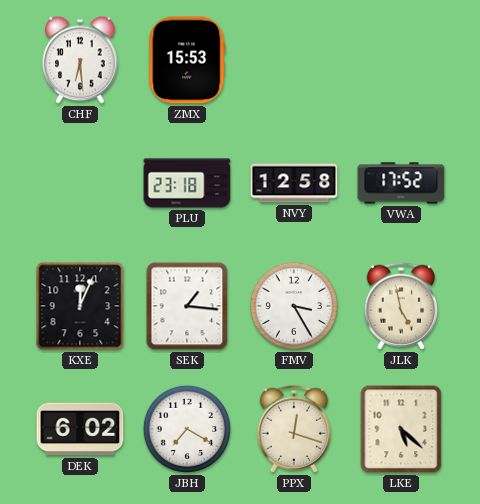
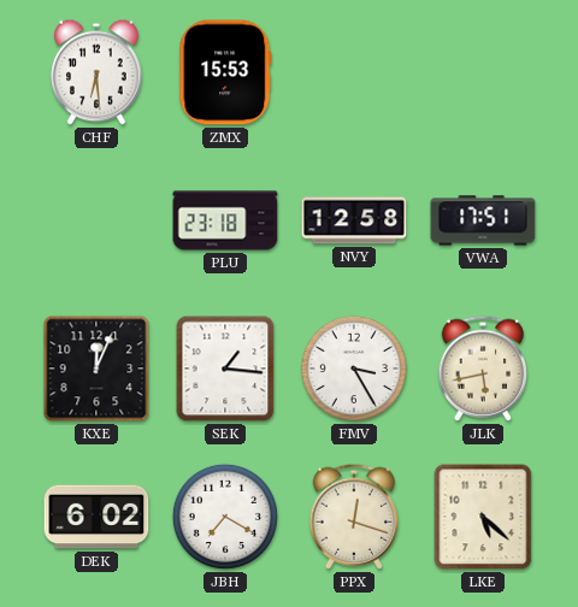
VWA: 17:52 -> 17:51 (483, 220)
JLK: 4:58 -> 5:43 (483, 369)
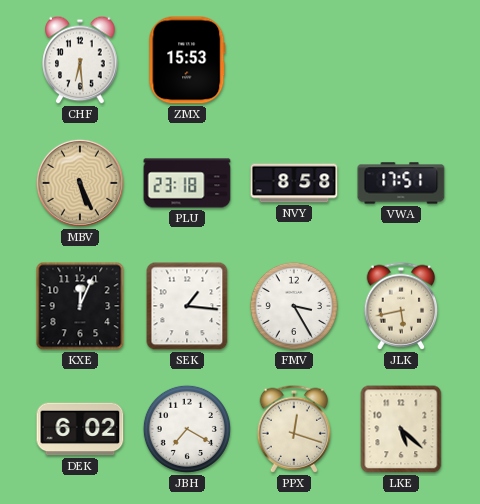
MBV: none -> 5:26 (80, 183)
NVY: 12:58 -> 8:58 (294, 183)
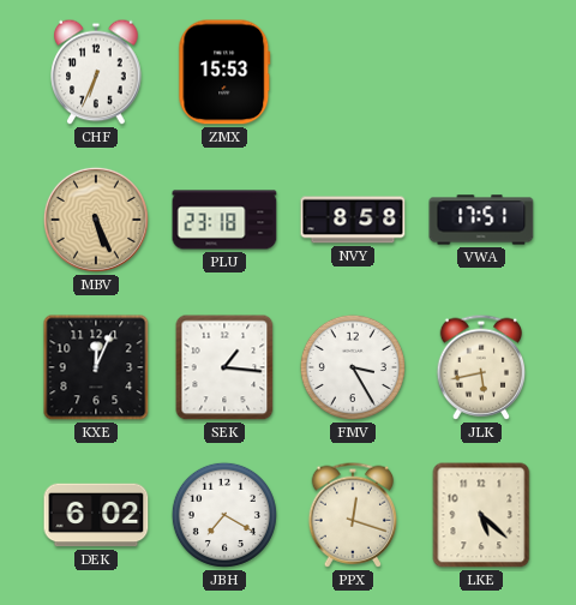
CHF: 6:29 -> 6:34 (96, 72)
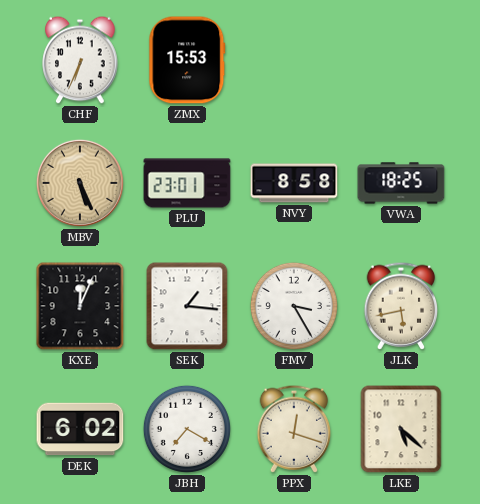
PLU: 23:18 -> 23:01 (187, 183)
VWA: 17:51 -> 18:25 (401, 183)
